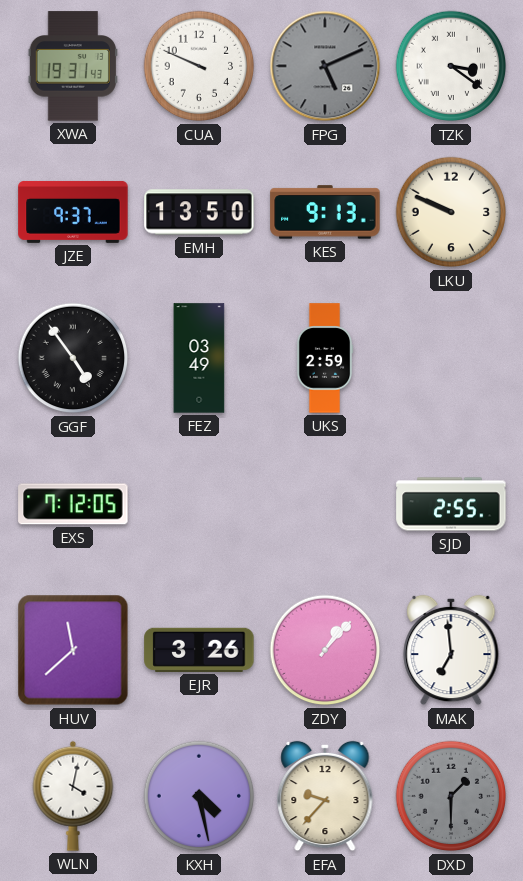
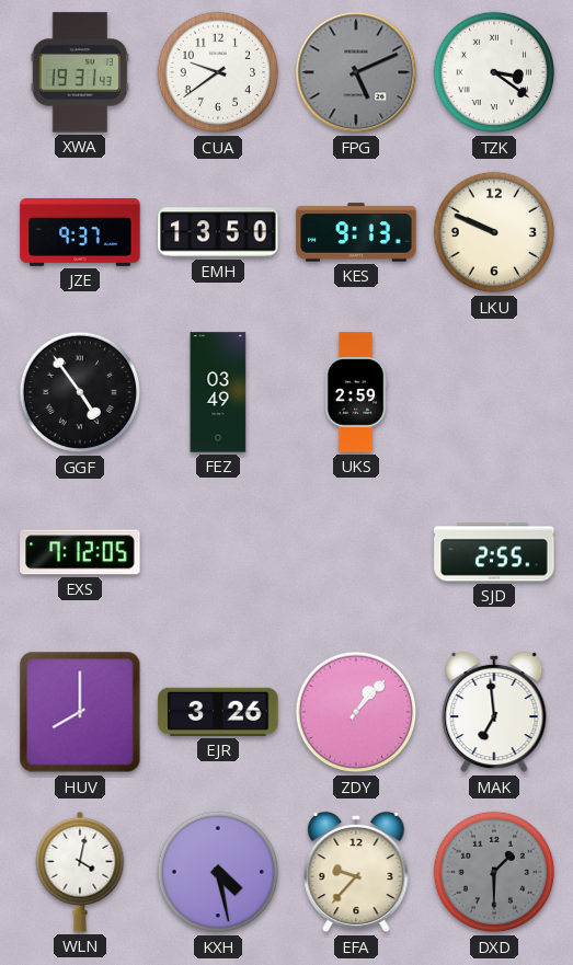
CUA: 9:49 -> 9:39 (218, 72)
HUV: 11:38 -> 8:00 (80, 712)
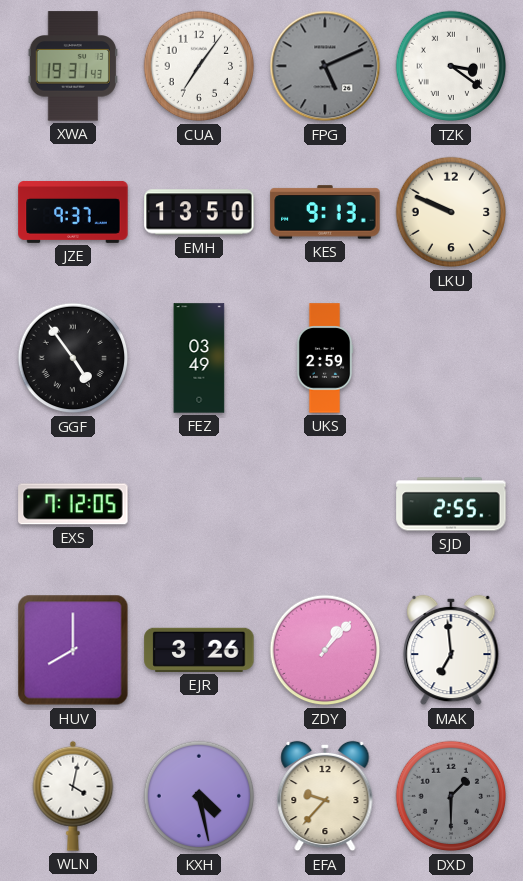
CUA: 9:39 -> 7:06 (199, 66)
